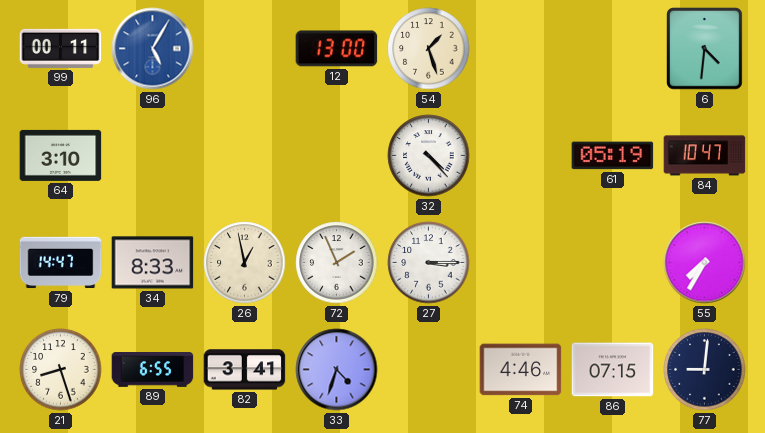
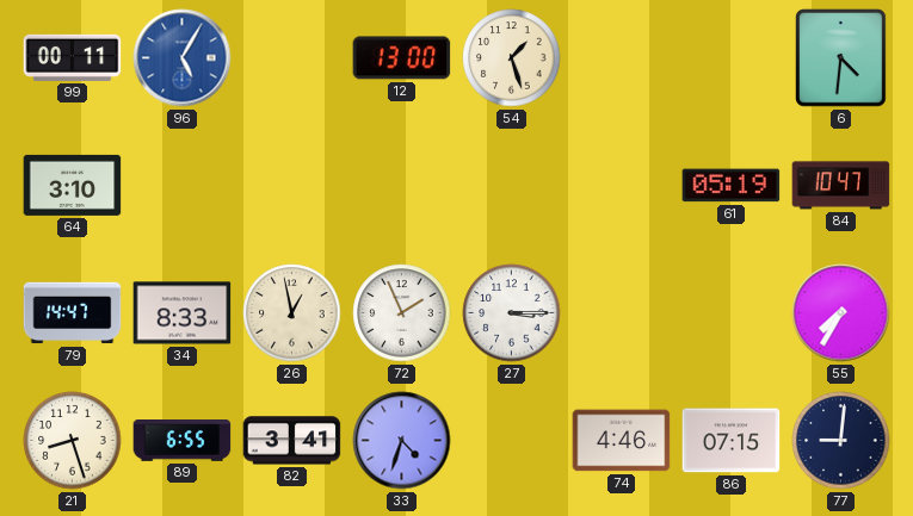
32: 4:23 -> none (429, 156)
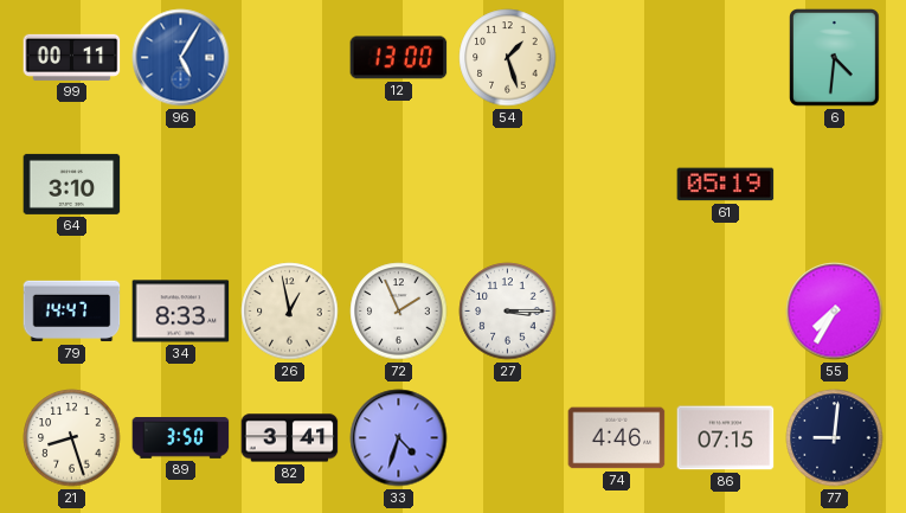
84: 10:47 -> none (841, 186)
89: 6:55 -> 3:50 (181, 438)
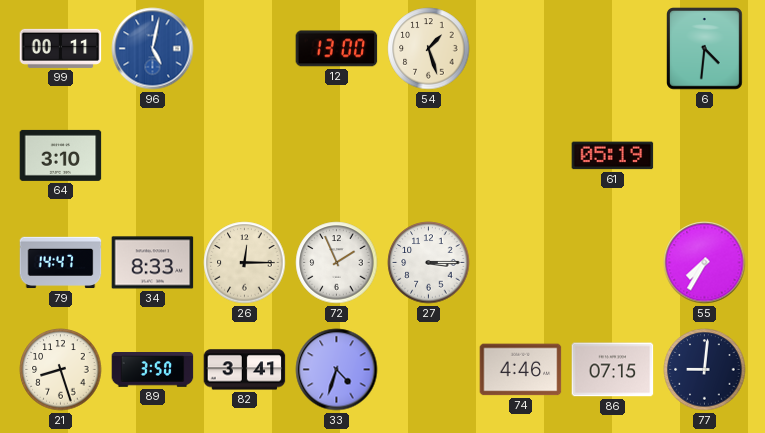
96: 5:05 -> 5:02 (153, 49)
26: 12:58 -> 12:15 (245, 263)
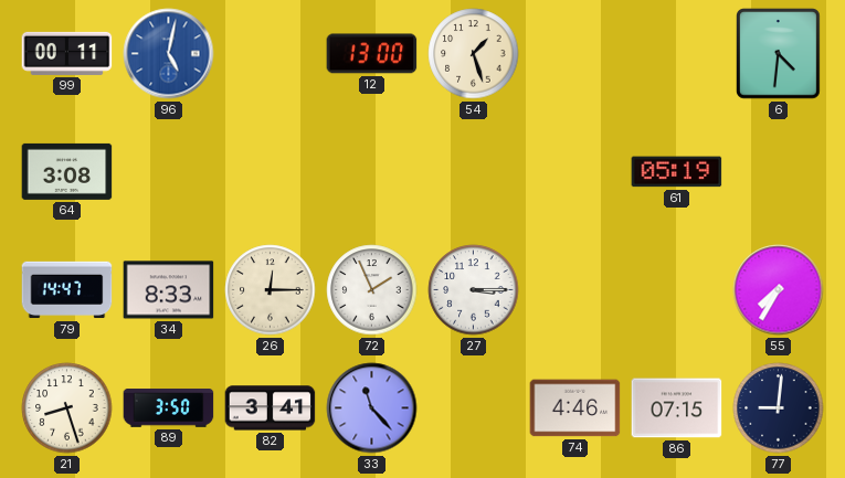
64: 3:10 -> 3:08 (67, 171)
33: 4:33 -> 11:23 (372, 408)
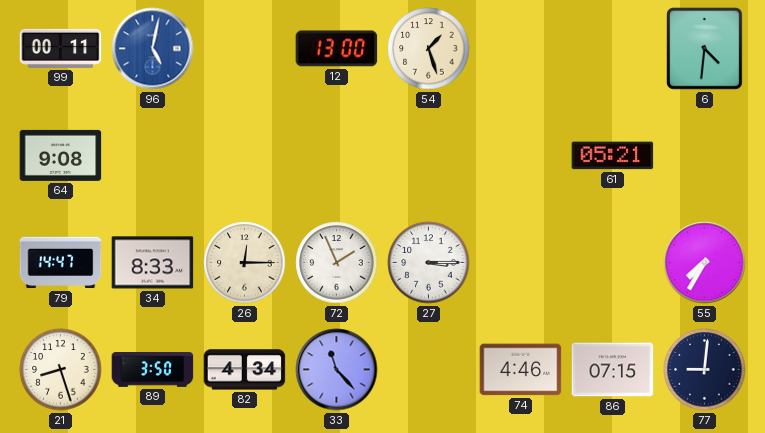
64: 3:08 -> 9:08 (61, 155)
61: 05:19 -> 05:21 (613, 156)
82: 3:41 -> 4:34 (245, 370)
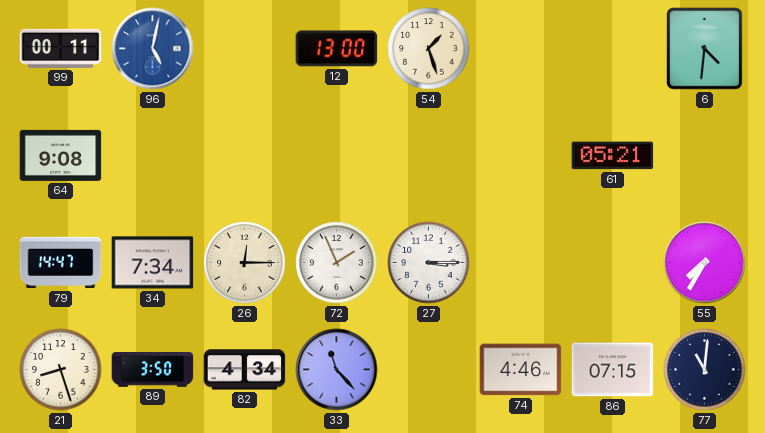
34: 8:33 -> 7:34 (153, 263)
77: 9:01 -> 11:01 (705, 370)
